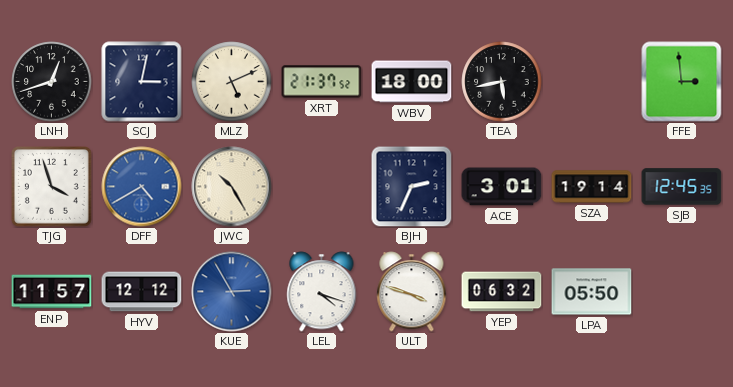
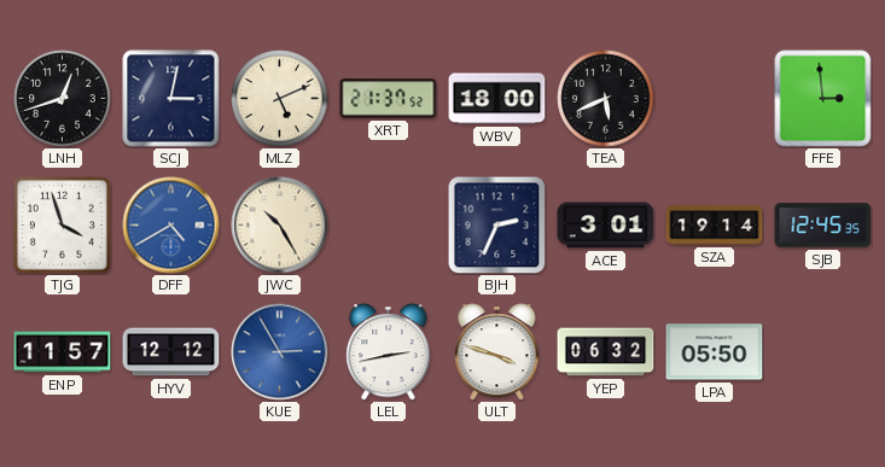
TEA: 5:43 -> 5:41 (606, 99)
LEL: 4:18 -> 2:43 (389, 352)
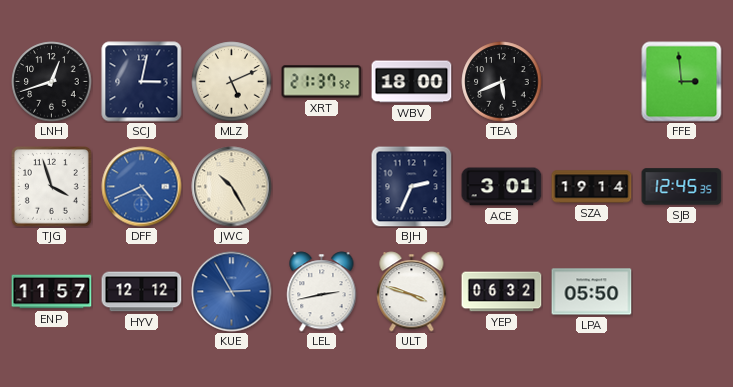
DFF: 4:40 -> 4:41 (142, 187)
